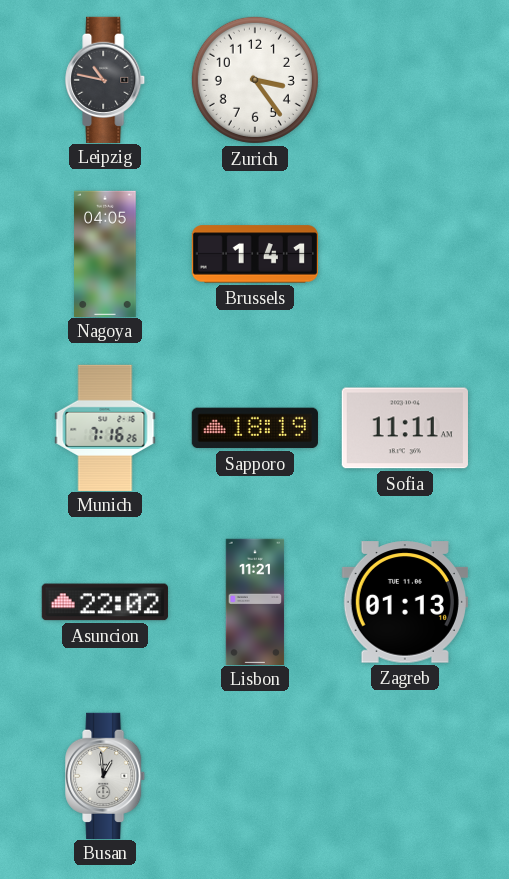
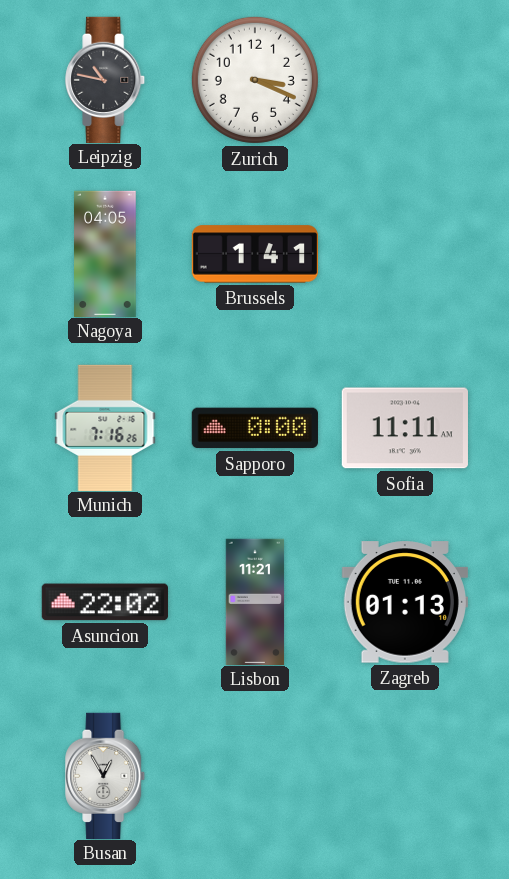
Zurich: 3:24 -> 3:19 (255, 80)
Sapporo: 18:19 -> 0:00 (255, 428)
Busan: 12:59 -> 12:55 (106, 775)
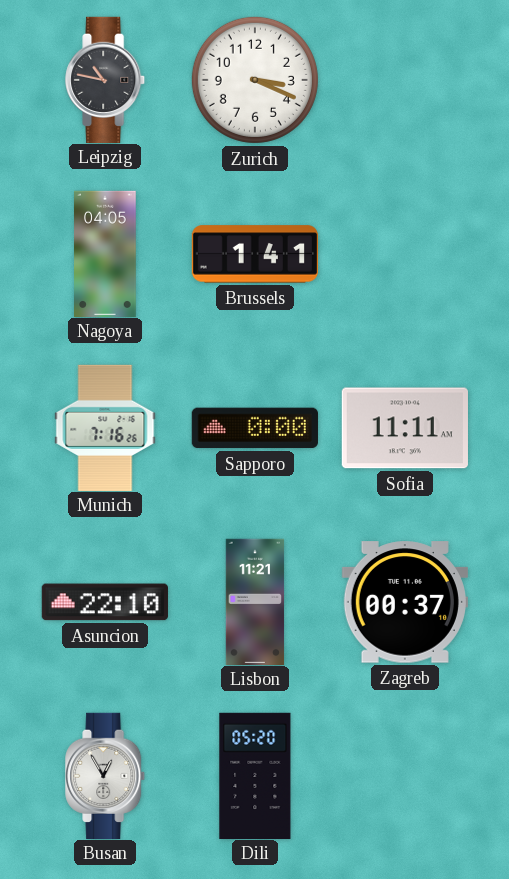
Asuncion: 22:02 -> 22:10 (105, 602)
Zagreb: 01:13 -> 00:37 (405, 602)
Dili: none -> 05:20 (255, 775)
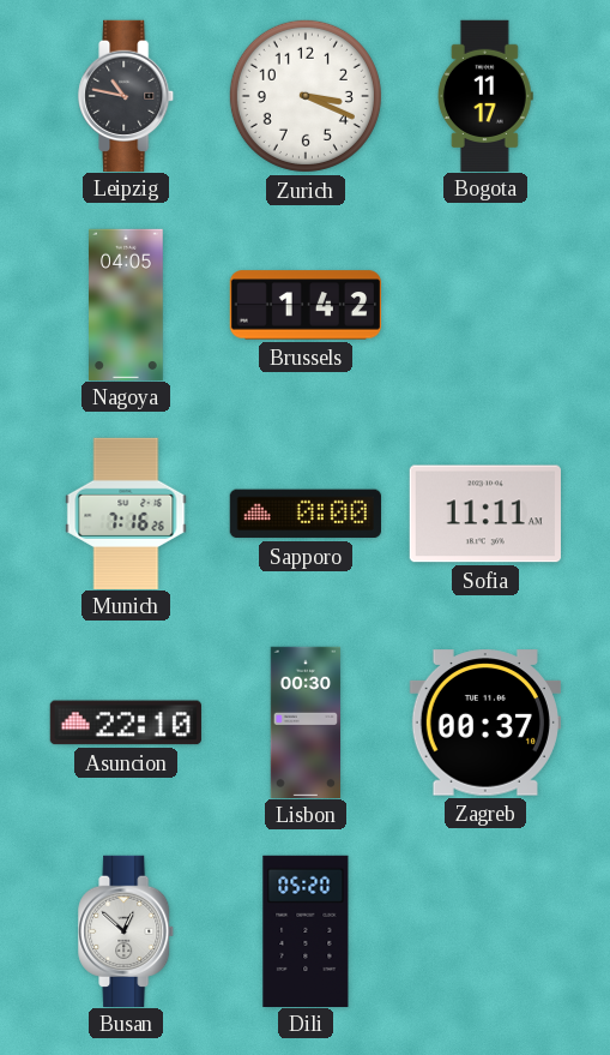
Bogota: none -> 11:17 (485, 95)
Brussels: 1:41 -> 1:42 (304, 305)
Lisbon: 11:21 -> 00:30 (306, 721)
Busan: 12:55 -> 12:52 (127, 930)
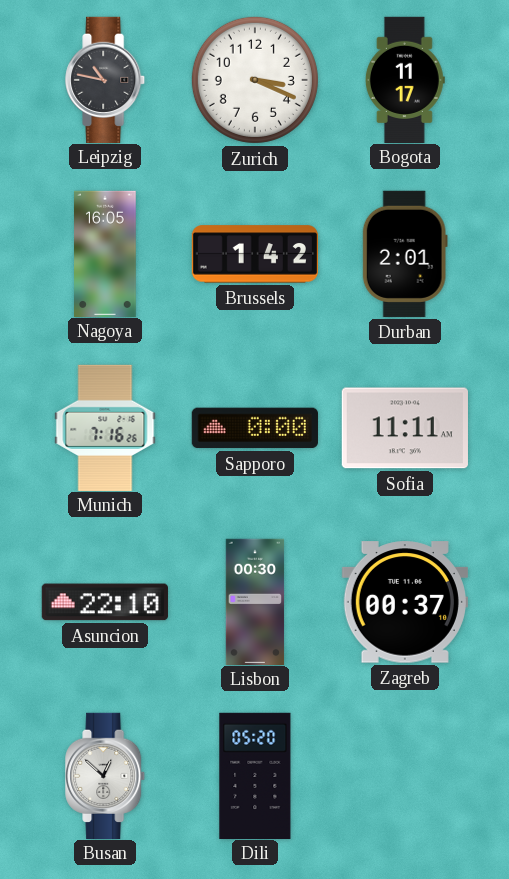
Nagoya: 04:05 -> 16:05 (106, 253)
Durban: none -> 2:01 (405, 254)
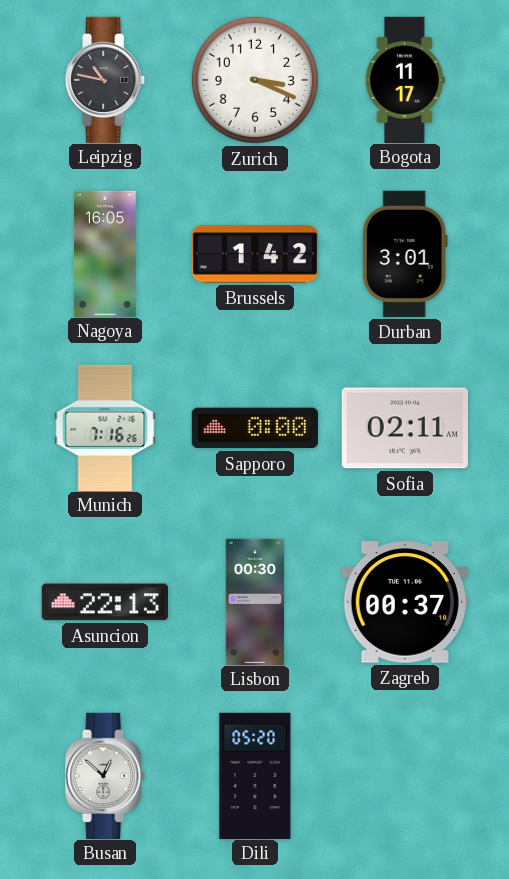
Durban: 2:01 -> 3:01 (405, 254)
Sofia: 11:11 -> 02:11 (405, 428)
Asuncion: 22:10 -> 22:13 (105, 602)
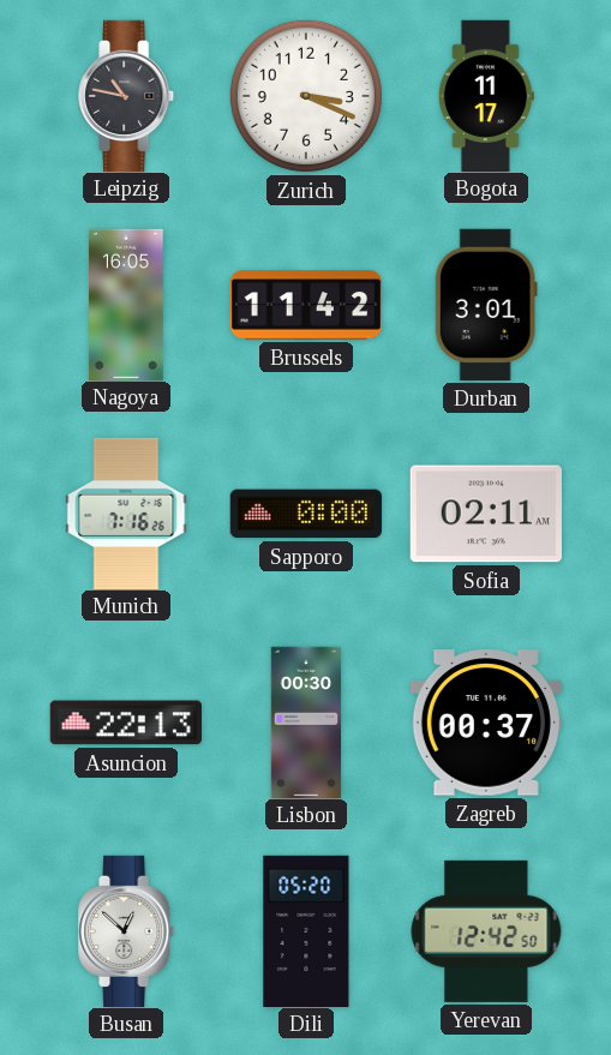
Brussels: 1:42 -> 11:42 (305, 305)
Yerevan: none -> 12:42 (486, 931)
